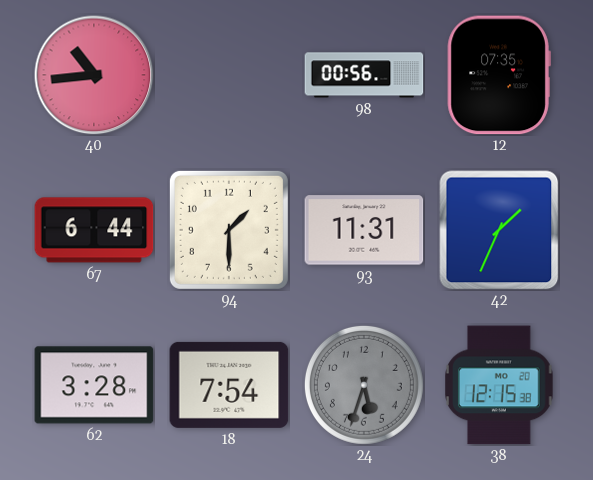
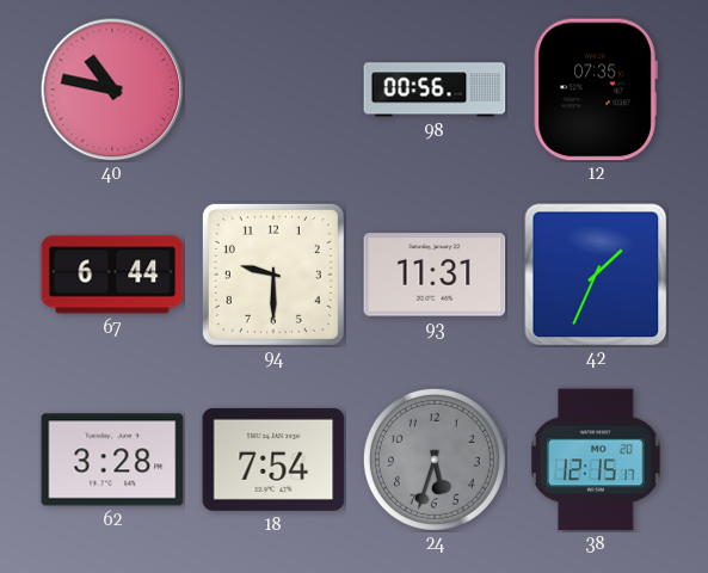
40: 10:44 -> 10:47 (112, 90)
94: 1:30 -> 9:30 (273, 275)
38: 12:15:38 -> 12:15:17 (596, 460)
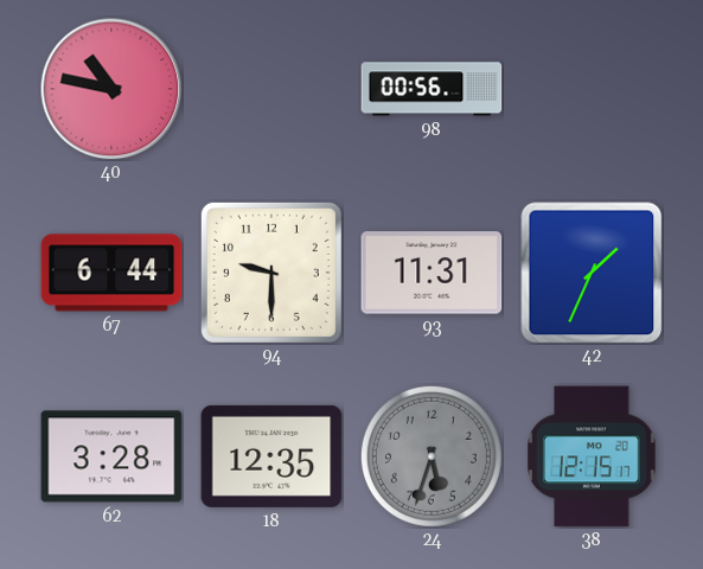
12: 07:35 -> none (596, 90)
18: 7:54 -> 12:35 (271, 456)
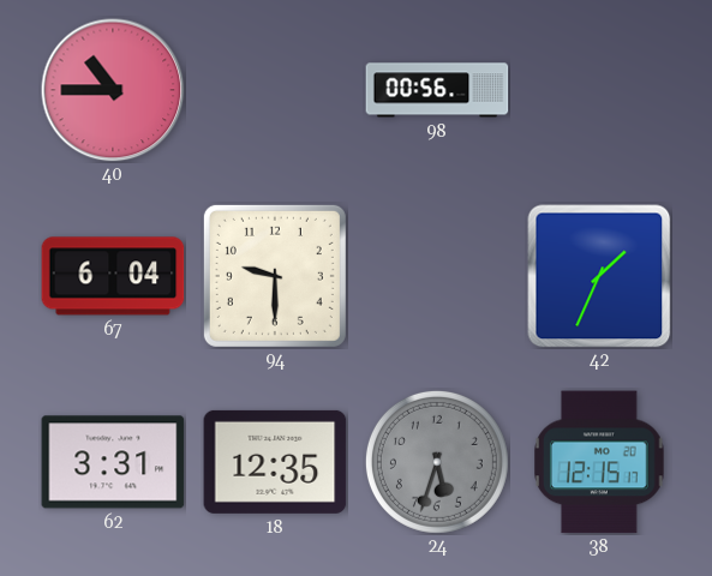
40: 10:47 -> 10:45 (113, 90)
67: 6:44 -> 6:04 (113, 276)
93: 11:31 -> none (432, 273)
62: 3:28 -> 3:31 (113, 462)
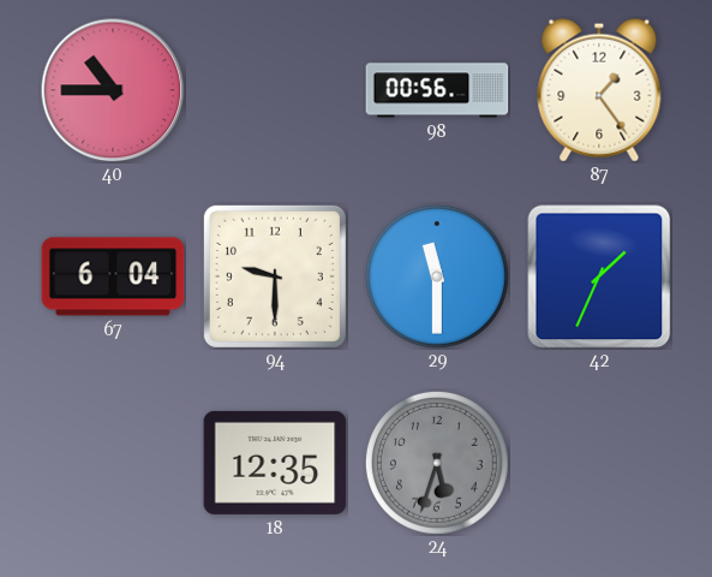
87: none -> 1:24 (599, 90)
29: none -> 11:30 (437, 276)
62: 3:31 -> none (113, 462)
38: 12:15 -> none (599, 462)
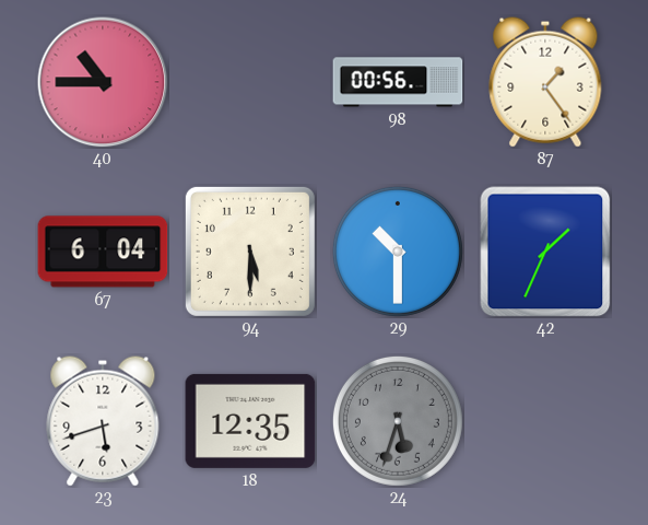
94: 9:30 -> 5:30 (250, 252)
29: 11:30 -> 10:30 (398, 252)
23: none -> 5:42 (103, 421)
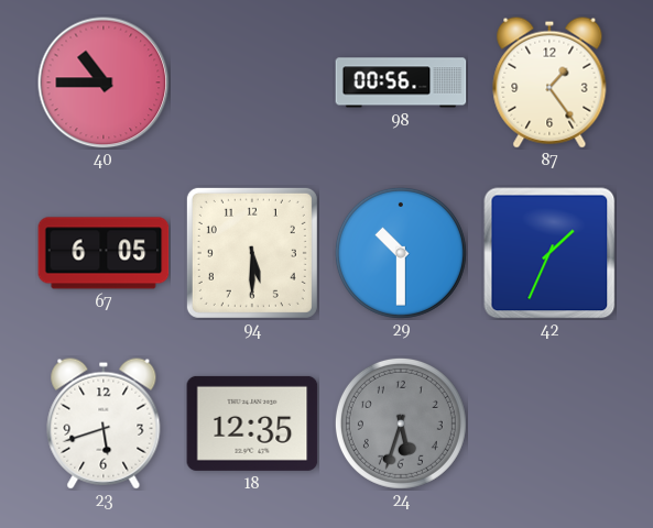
67: 6:04 -> 6:05 (104, 253)
